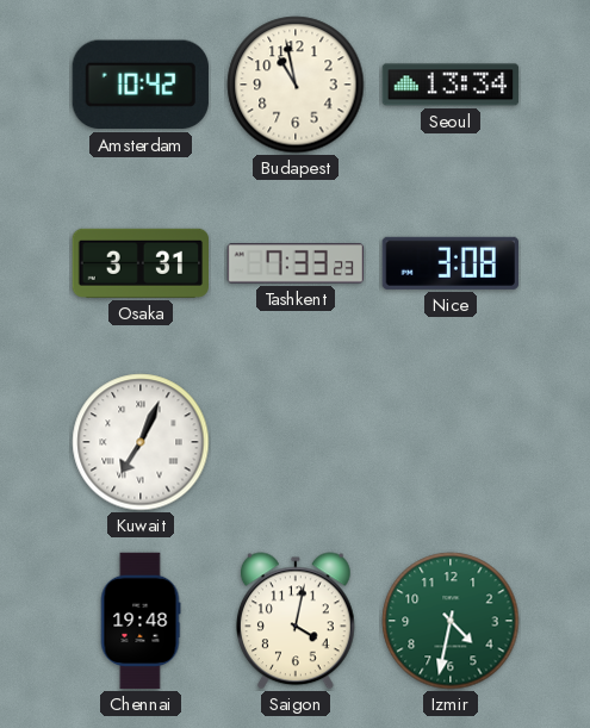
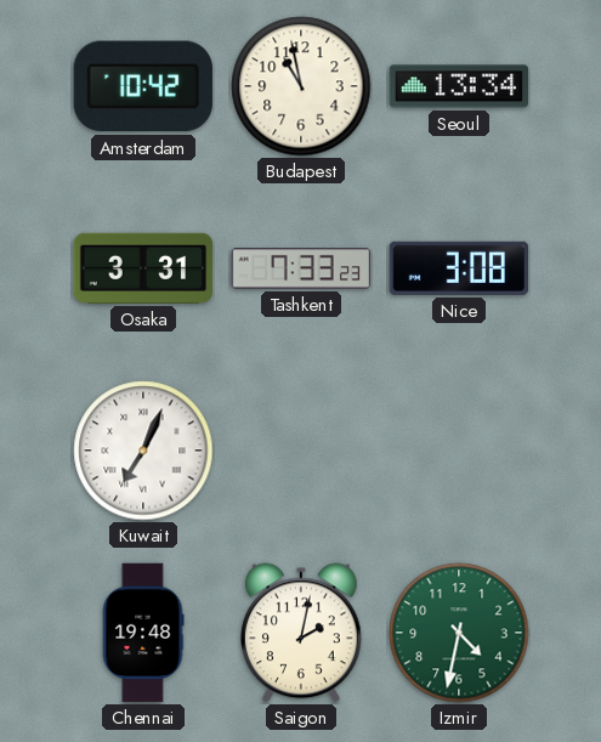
Saigon: 4:02 -> 2:02 (301, 633)
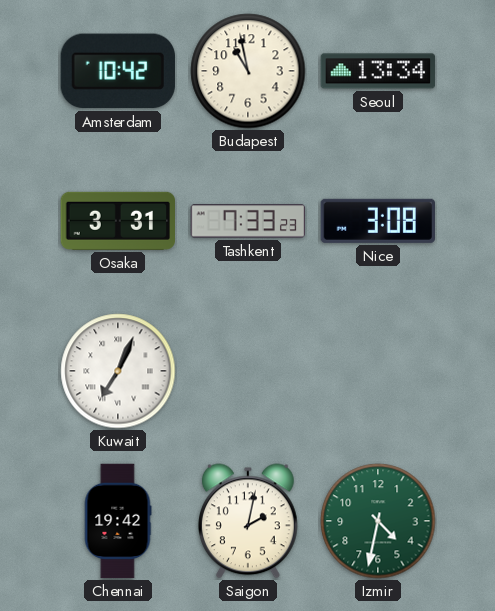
Chennai: 19:48 -> 19:42 (118, 521)
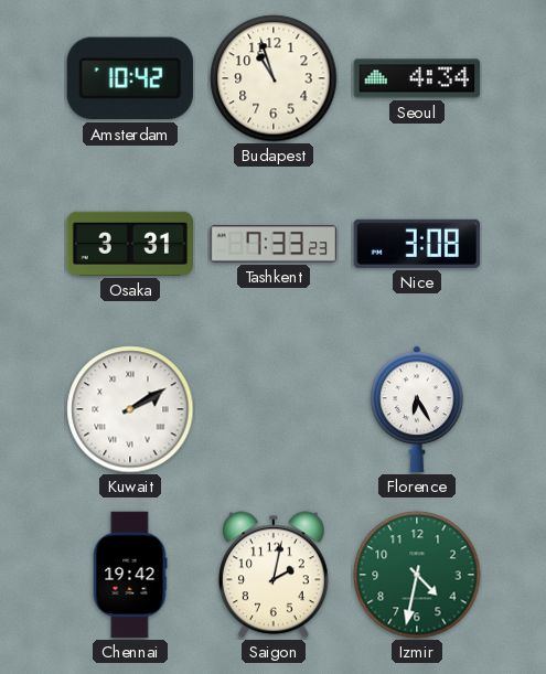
Budapest: 10:58 -> 10:57 (274, 78)
Seoul: 13:34 -> 4:34 (417, 78)
Kuwait: 7:04 -> 2:10 (130, 409)
Florence: none -> 6:25 (418, 409)
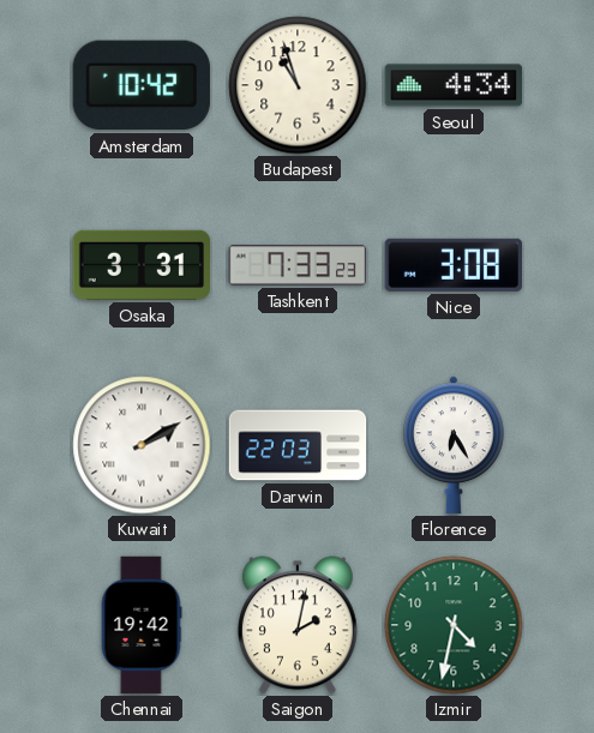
Darwin: none -> 22:03 (298, 445)
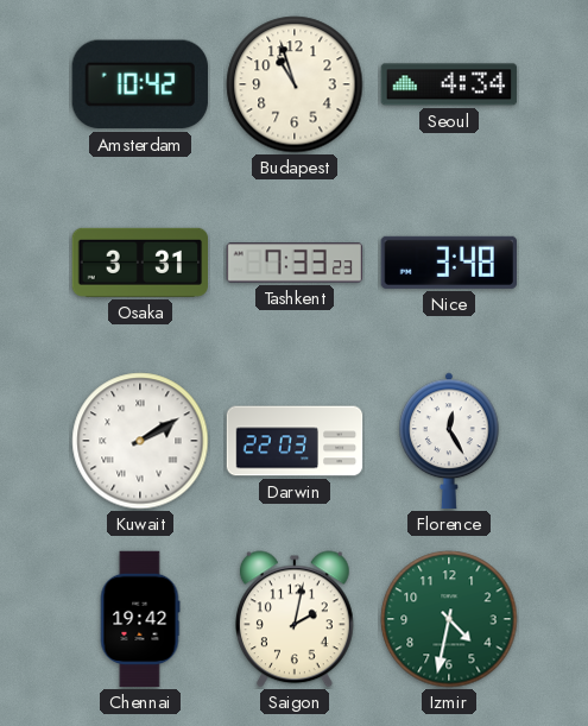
Nice: 3:08 -> 3:48 (448, 263)
Florence: 6:25 -> 12:25 (450, 441)
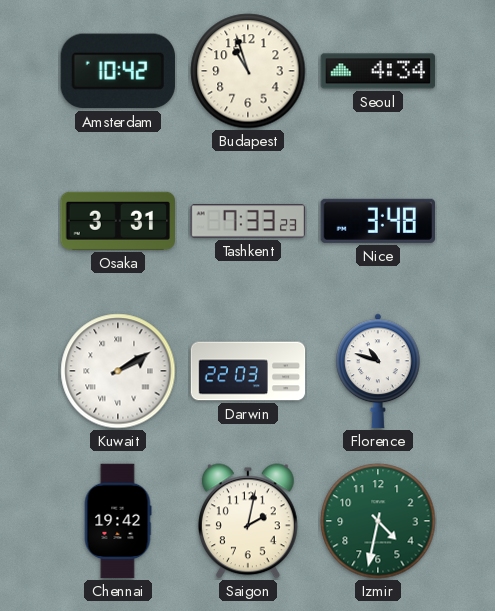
Florence: 12:25 -> 10:48 (379, 371)
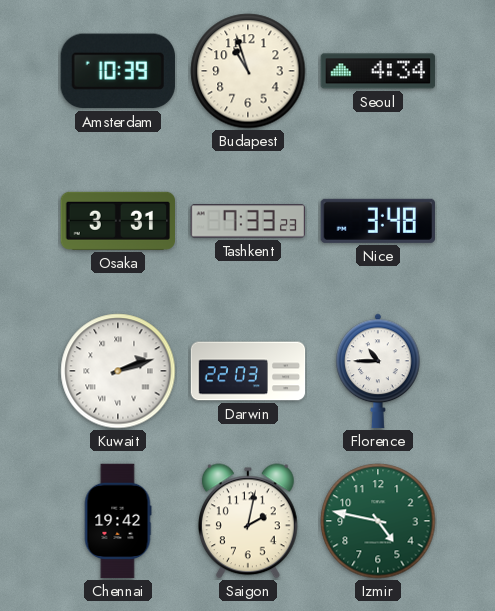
Amsterdam: 10:42 -> 10:39 (118, 71)
Kuwait: 2:10 -> 2:12 (118, 371)
Florence: 10:48 -> 10:45 (379, 371)
Izmir: 4:32 -> 4:47 (378, 521)
